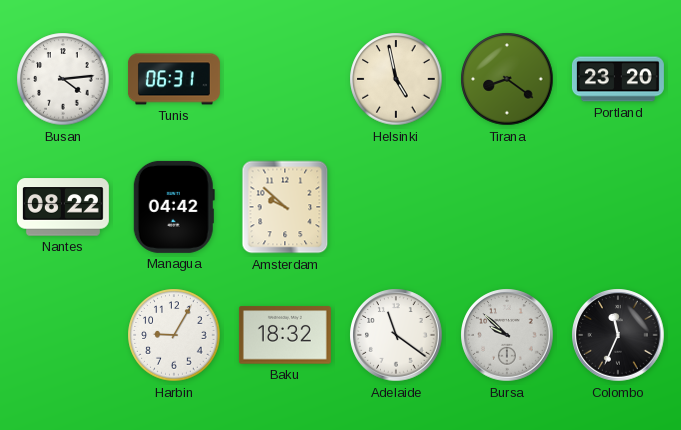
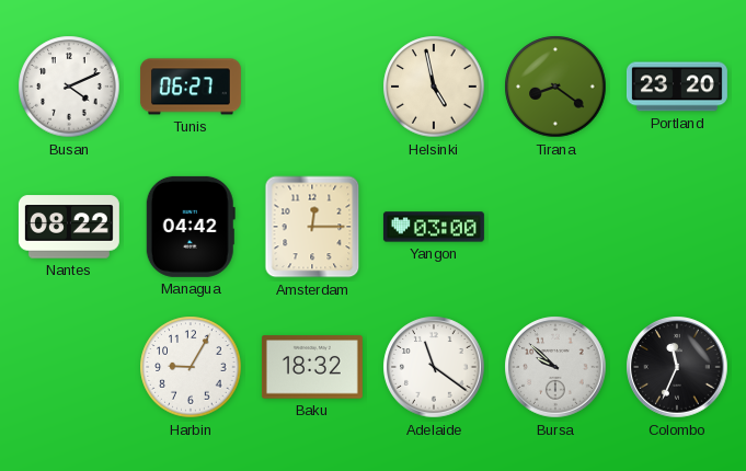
Busan: 4:14 -> 4:11 (69, 87)
Tunis: 06:31 -> 06:27 (191, 87)
Amsterdam: 9:52 -> 12:15 (312, 227)
Yangon: none -> 03:00 (434, 227)
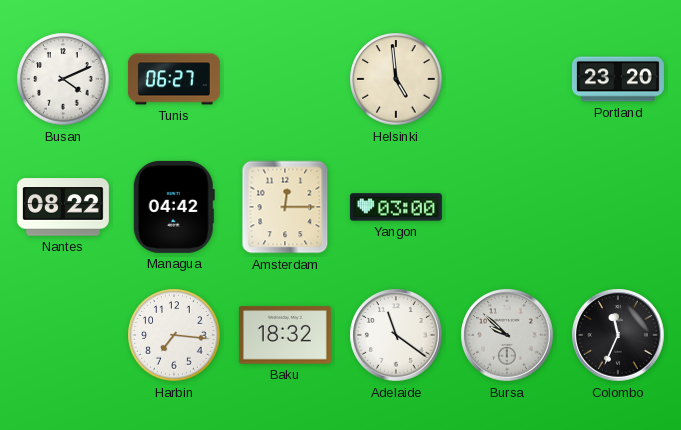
Helsinki: 4:58 -> 4:59 (396, 79)
Tirana: 8:21 -> none (555, 87)
Harbin: 9:05 -> 7:16 (174, 335)
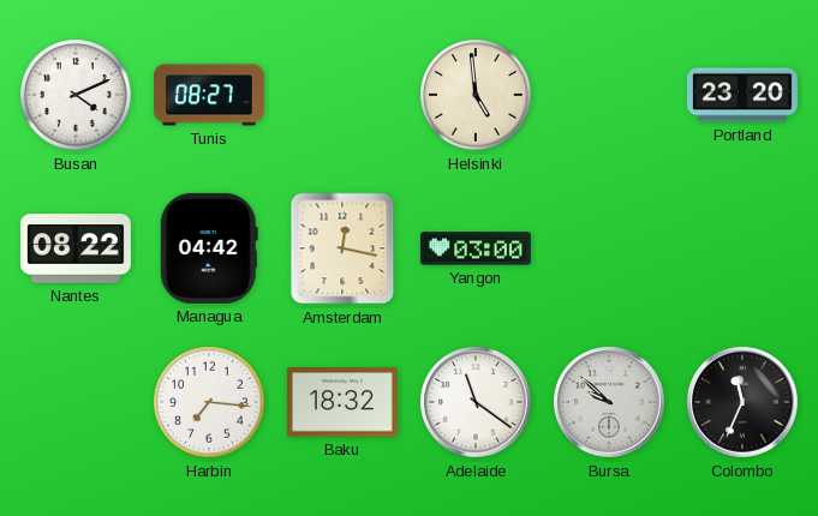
Tunis: 06:27 -> 08:27 (209, 95)
Amsterdam: 12:15 -> 12:17 (342, 248)
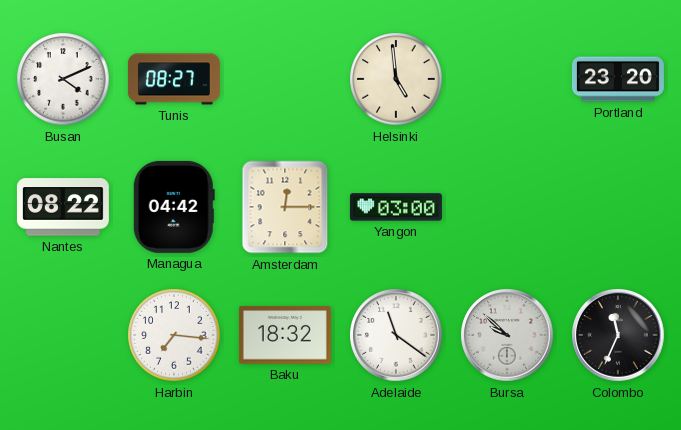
Amsterdam: 12:17 -> 12:15 (285, 207)
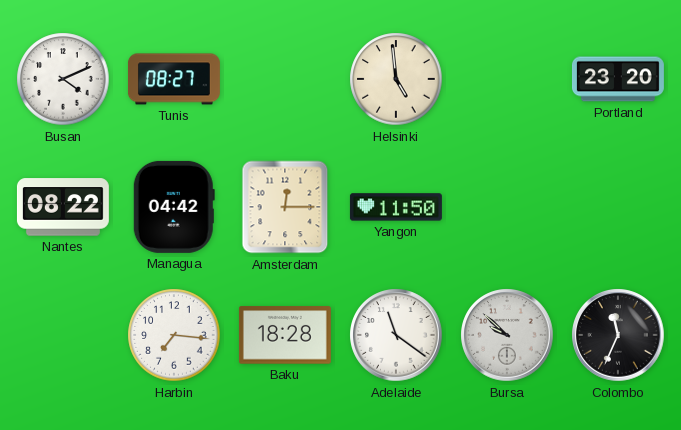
Yangon: 03:00 -> 11:50 (396, 207)
Baku: 18:32 -> 18:28 (285, 335)
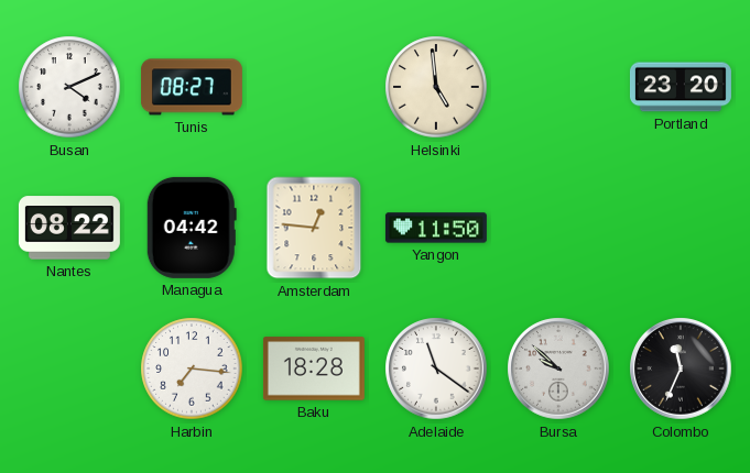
Amsterdam: 12:15 -> 12:46 (314, 228)
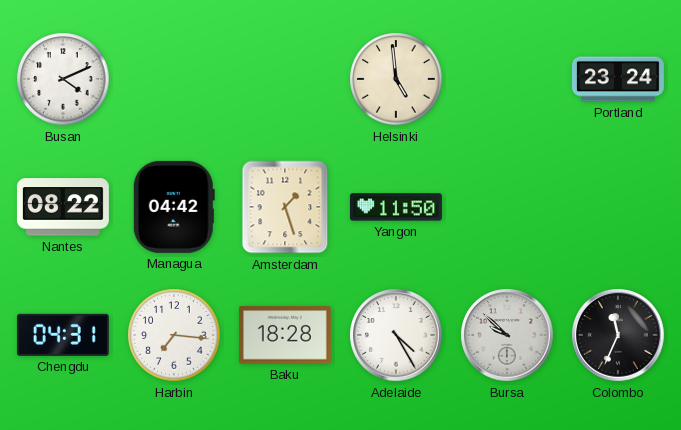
Tunis: 08:27 -> none (192, 87)
Portland: 23:20 -> 23:24 (618, 79)
Amsterdam: 12:46 -> 1:27 (285, 207)
Chengdu: none -> 04:31 (63, 335)
Adelaide: 11:21 -> 4:25 (396, 335)
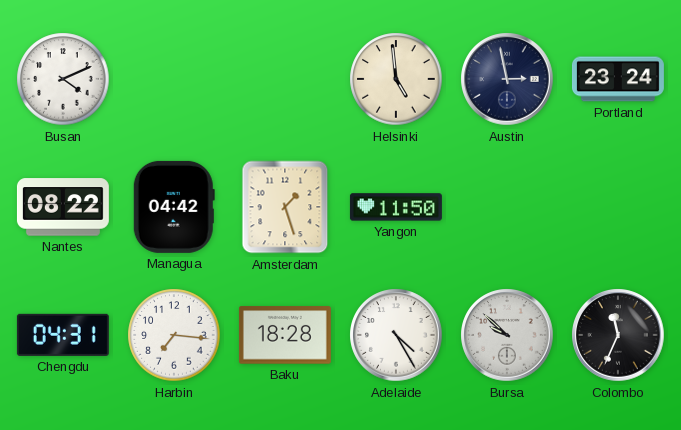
Austin: none -> 2:58 (507, 79)
